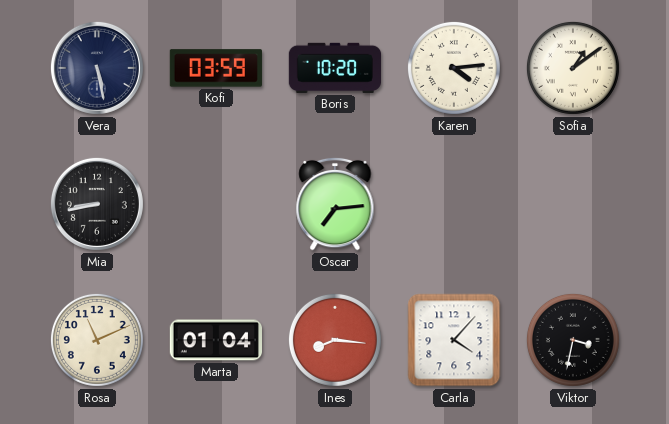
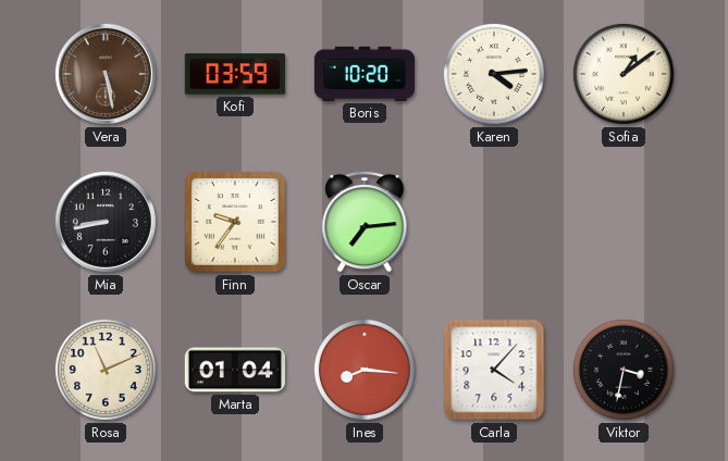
Vera dial: navy -> brown (106, 74)
Finn: none -> 9:36 (235, 222)
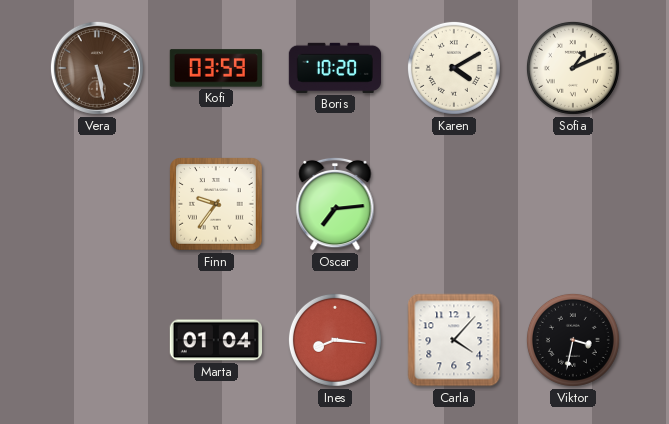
Karen: 4:14 -> 4:10 (454, 68)
Sofia: 1:09 -> 1:11 (573, 68)
Mia: 8:43 -> none (106, 222)
Rosa: 11:11 -> none (106, 370)
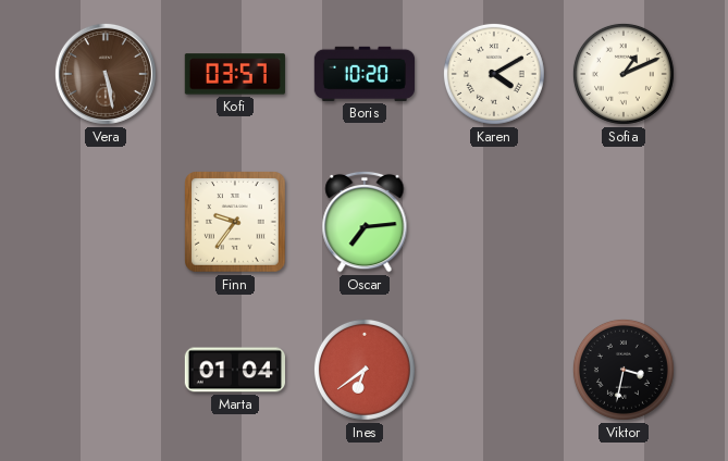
Kofi: 03:59 -> 03:57 (235, 74)
Ines: 8:16 -> 6:39 (365, 370)
Carla: 4:07 -> none (454, 340)
